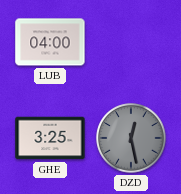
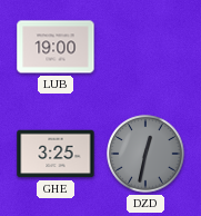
LUB: 04:00 -> 19:00 (56, 47)
DZD: 12:28 -> 12:32 (145, 154)
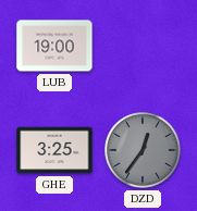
DZD: 12:32 -> 12:36 (143, 150)
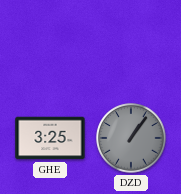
LUB: 19:00 -> none (54, 46)
DZD: 12:36 -> 1:06 (131, 138)
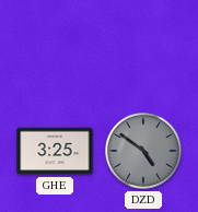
DZD: 1:06 -> 4:51 (143, 151)
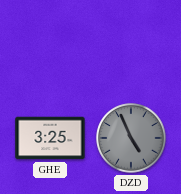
DZD: 4:51 -> 4:56 (131, 138)
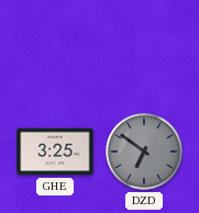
DZD: 4:56 -> 6:51 (144, 152)
